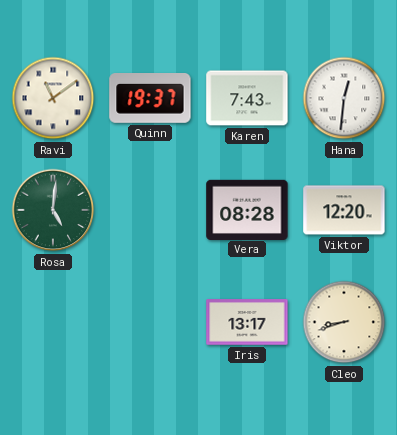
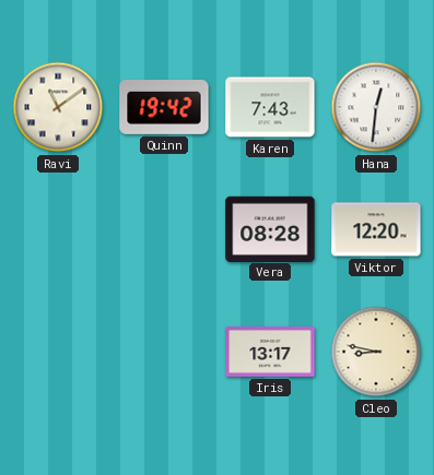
Quinn: 19:37 -> 19:42 (164, 108)
Rosa: 5:01 -> none (53, 210)
Cleo: 8:42 -> 8:47 (376, 352)
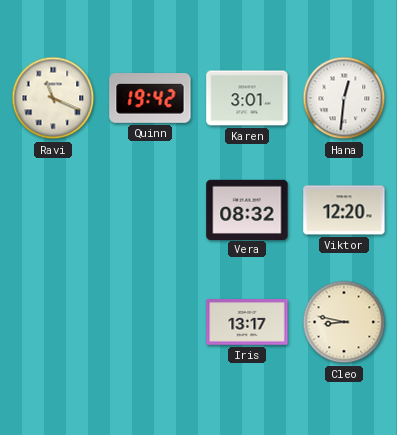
Ravi: 11:09 -> 11:19 (53, 98)
Karen: 7:43 -> 3:01 (247, 98)
Vera: 08:28 -> 08:32 (247, 209)
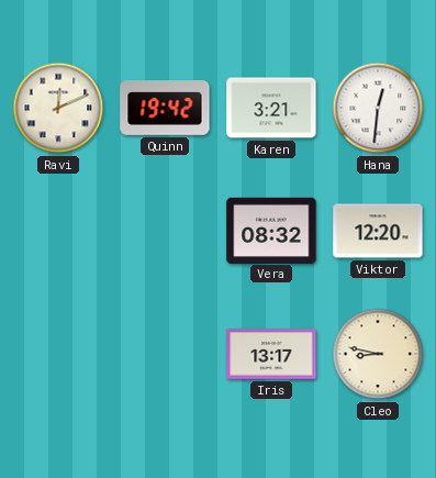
Ravi: 11:19 -> 12:11 (58, 108)
Karen: 3:01 -> 3:21 (271, 108)
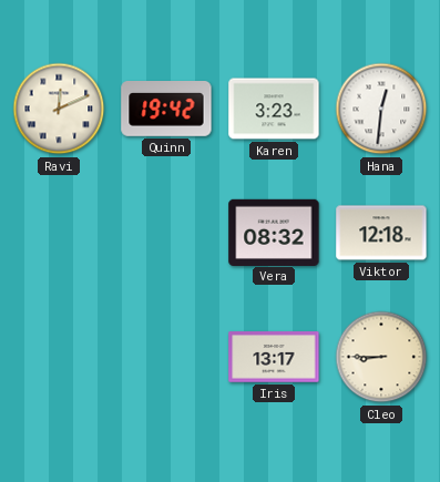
Karen: 3:21 -> 3:23 (274, 109)
Viktor: 12:20 -> 12:18 (381, 233)
Cleo: 8:47 -> 8:45 (381, 357)
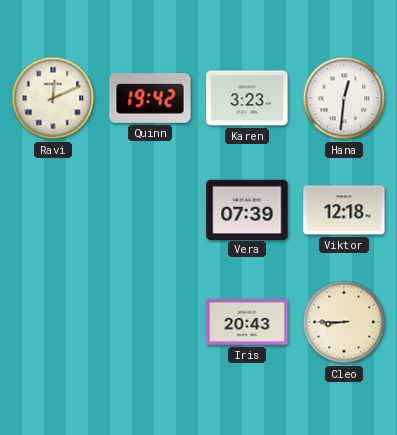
Vera: 08:32 -> 07:39 (247, 209)
Iris: 13:17 -> 20:43 (247, 322)
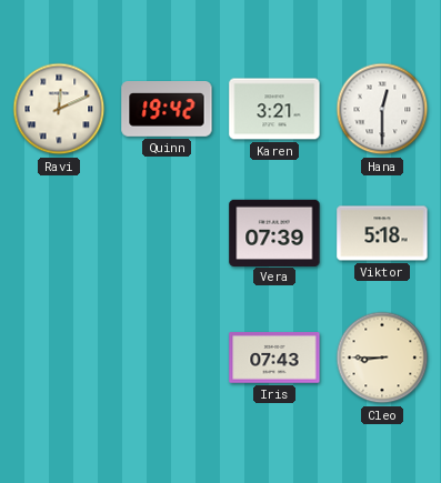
Karen: 3:23 -> 3:21 (274, 109)
Hana: 12:31 -> 12:30 (382, 109)
Viktor: 12:18 -> 5:18 (382, 233)
Iris: 20:43 -> 07:43 (274, 358)
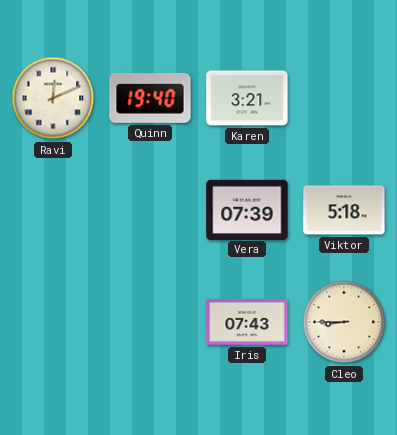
Quinn: 19:42 -> 19:40 (150, 99)
Hana: 12:30 -> none (382, 109)
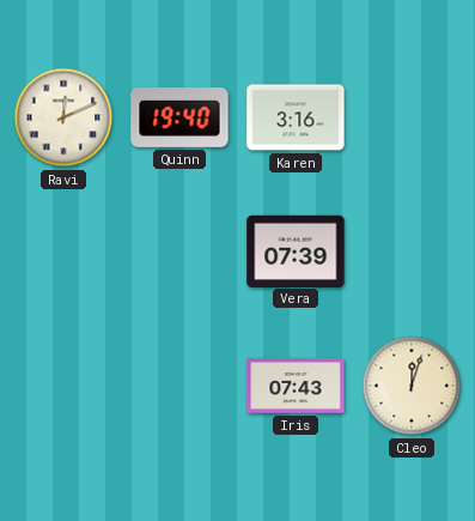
Karen: 3:21 -> 3:16 (296, 117)
Viktor: 5:18 -> none (344, 210)
Cleo: 8:45 -> 12:03 (412, 386)
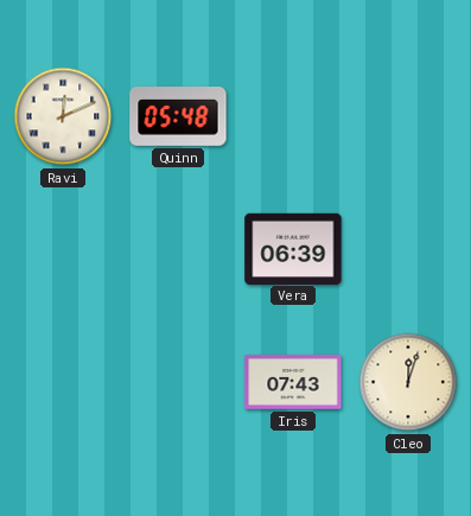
Quinn: 19:40 -> 05:48 (178, 117)
Karen: 3:16 -> none (296, 117)
Vera: 07:39 -> 06:39 (293, 248)
